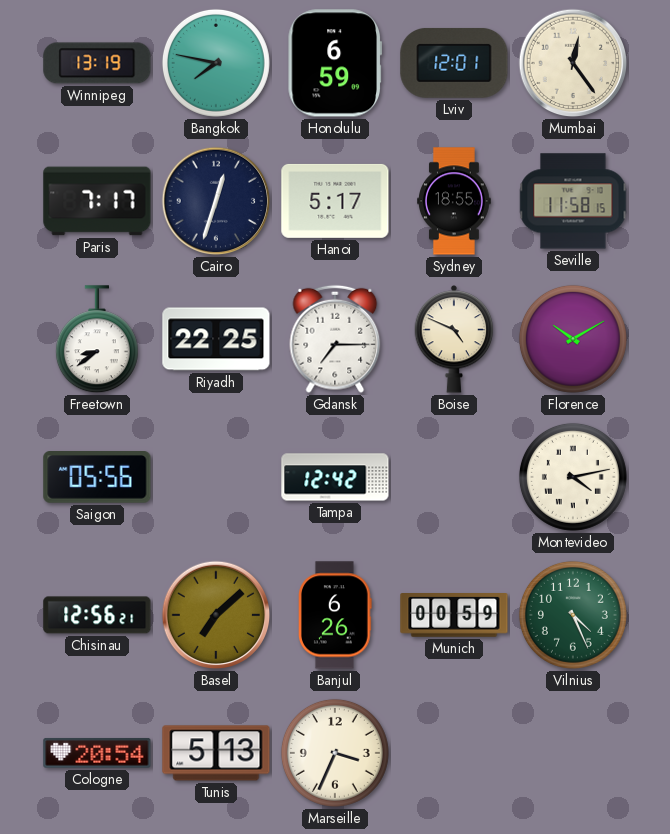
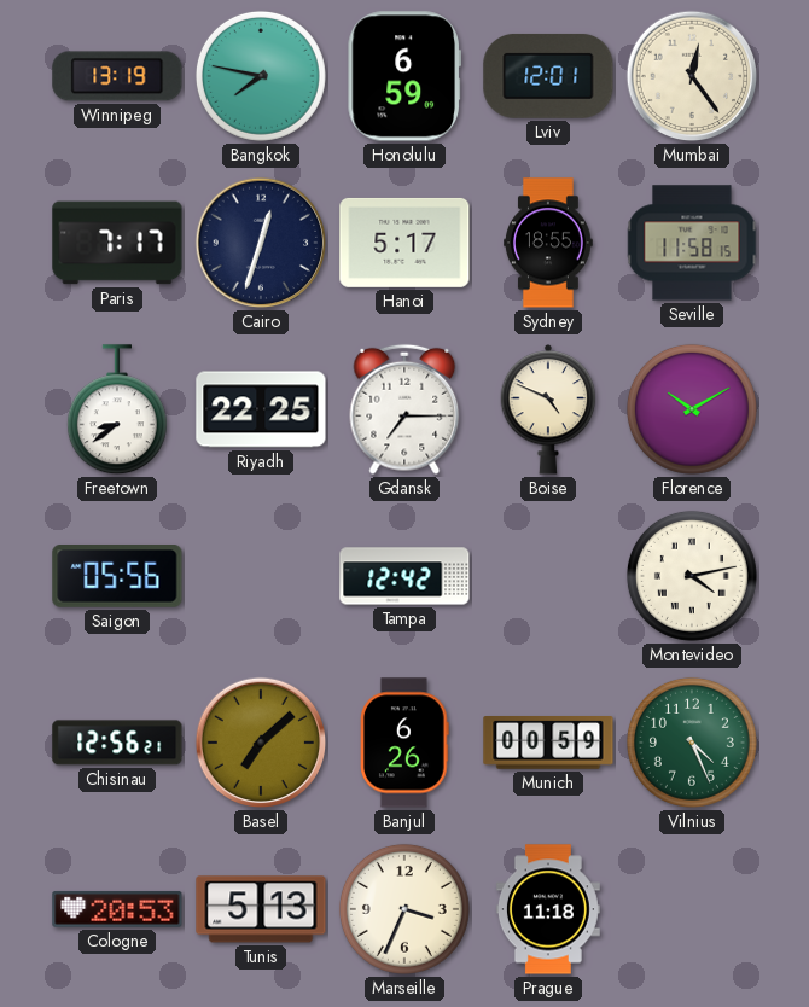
Cologne: 20:54 -> 20:53 (117, 909)
Prague: none -> 11:18 (548, 909)
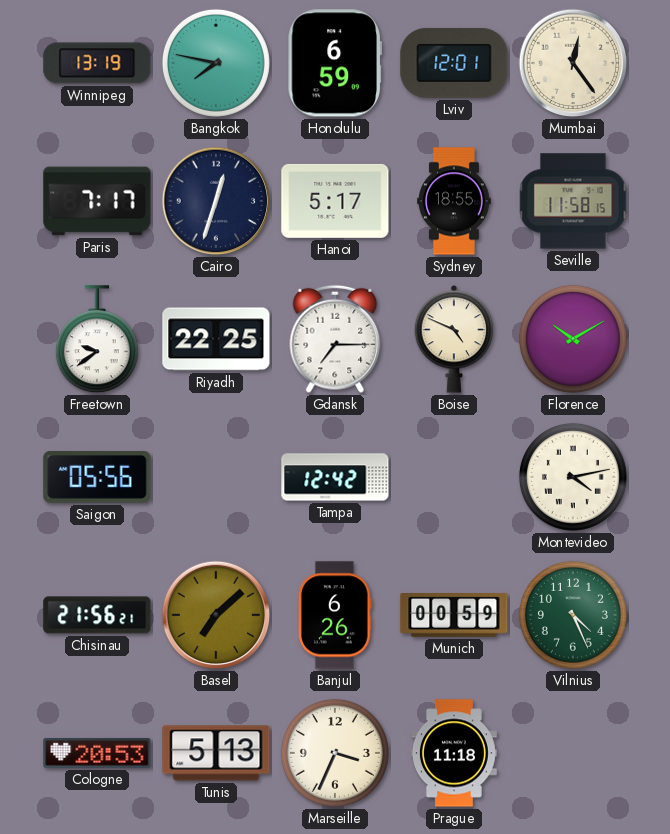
Freetown: 8:39 -> 9:39 (97, 340)
Chisinau: 12:56 -> 21:56 (97, 615)
